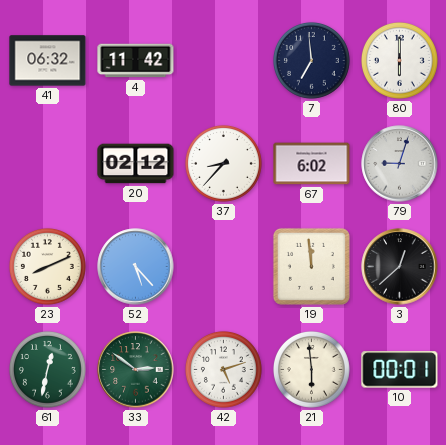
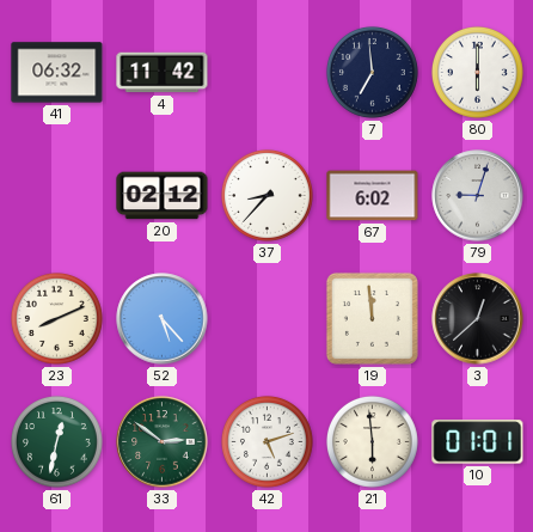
10: 00:01 -> 01:01 (478, 442)
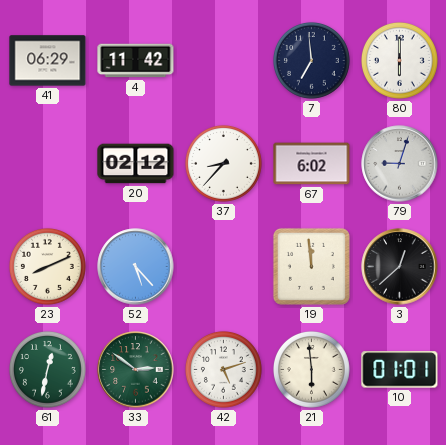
41: 06:32 -> 06:29 (48, 61)
